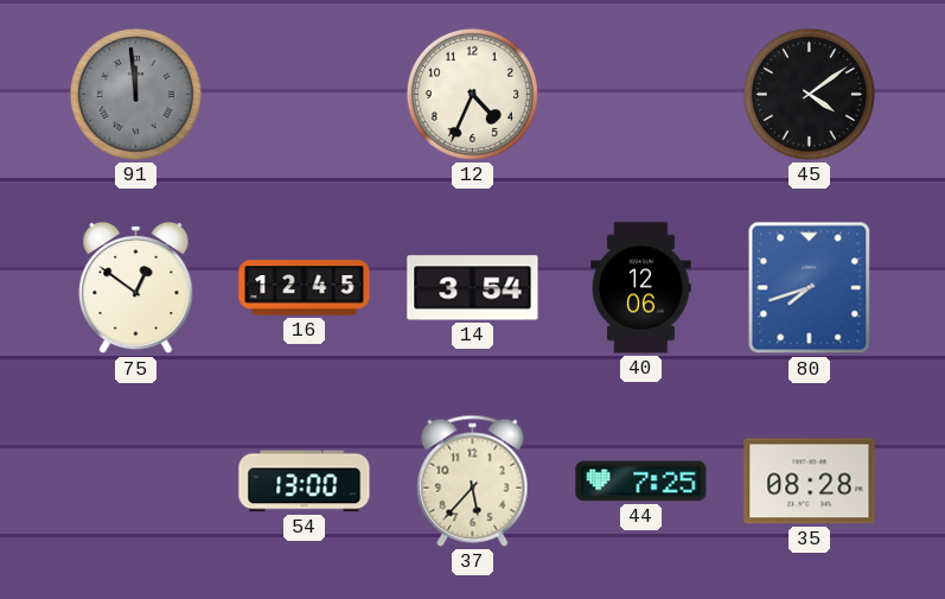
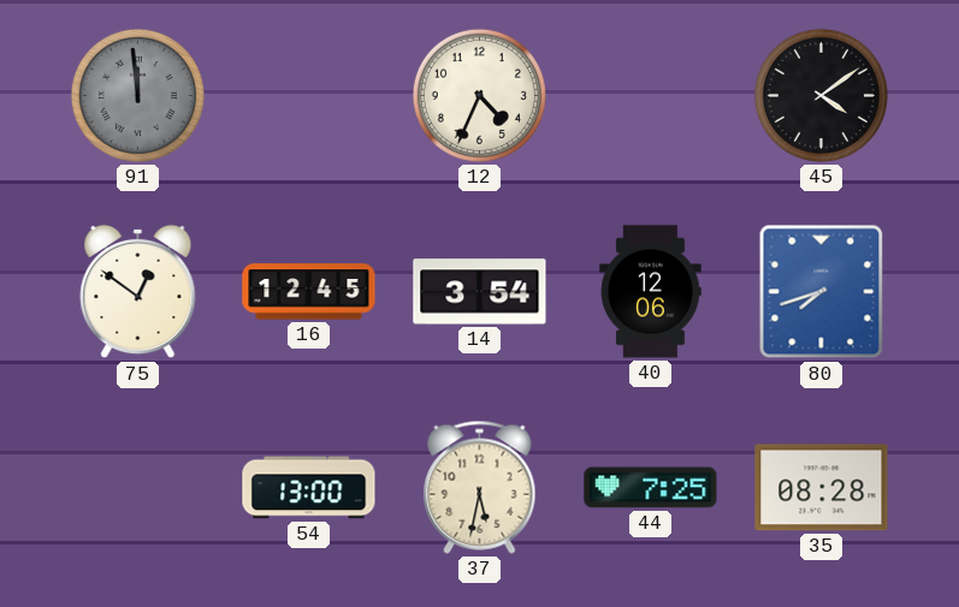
37: 5:37 -> 5:32 (480, 487)
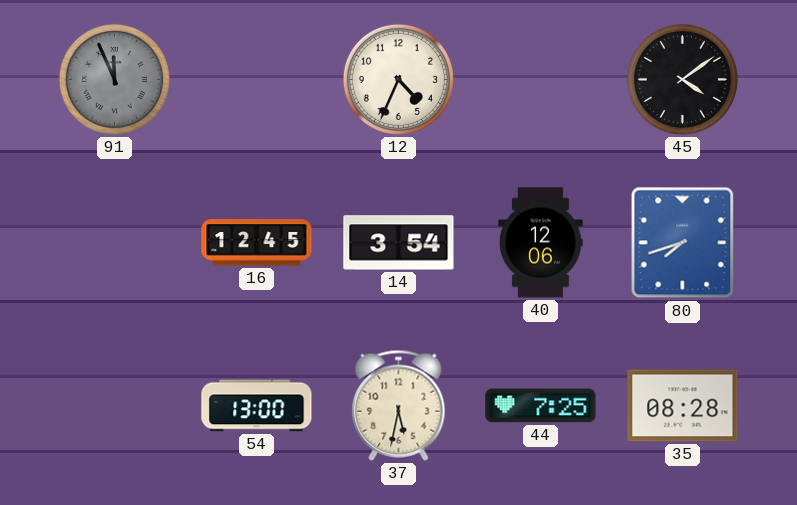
91: 11:59 -> 11:56 (114, 79)
75: 12:51 -> none (138, 292)
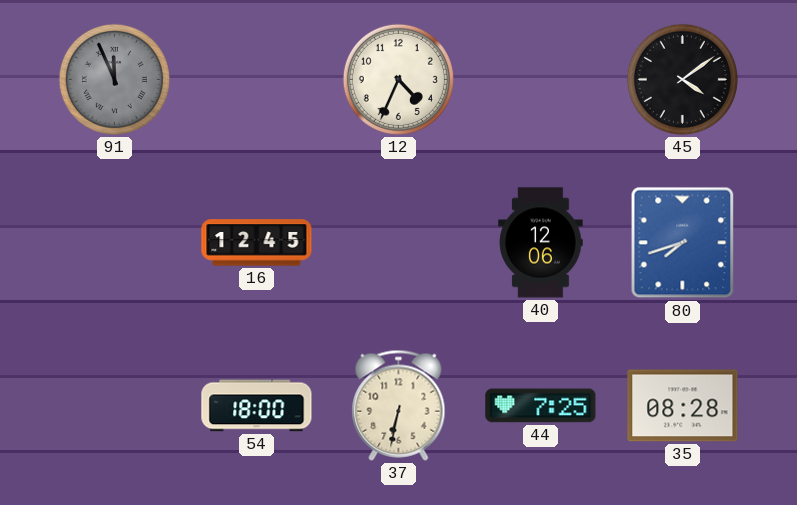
14: 3:54 -> none (399, 243)
54: 13:00 -> 18:00 (257, 406)
37: 5:32 -> 6:32 (399, 405)
